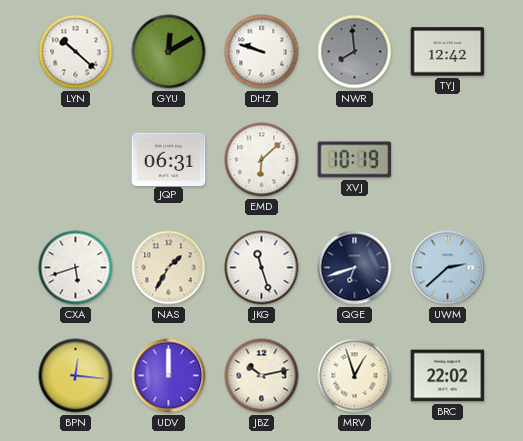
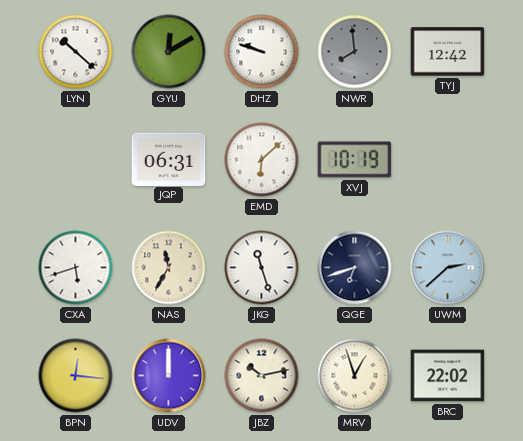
NAS: 1:35 -> 11:35 (169, 268)
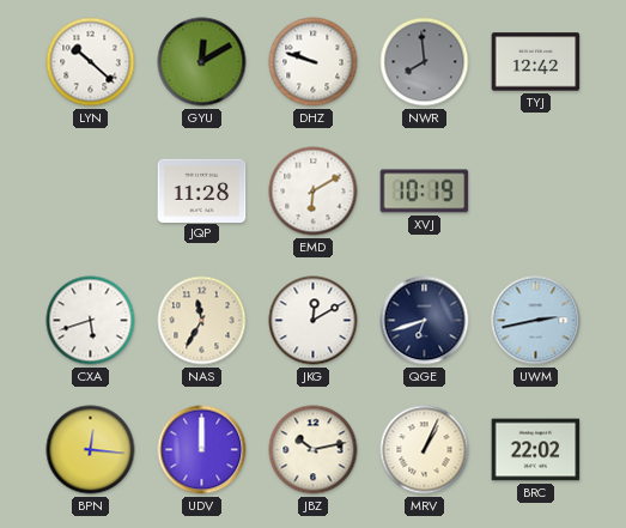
JQP: 06:31 -> 11:28 (202, 190)
EMD: 6:08 -> 6:10 (314, 192)
JKG: 11:27 -> 12:10 (314, 321)
UWM: 2:38 -> 2:43 (536, 321)
MRV: 12:57 -> 1:04 (425, 450)
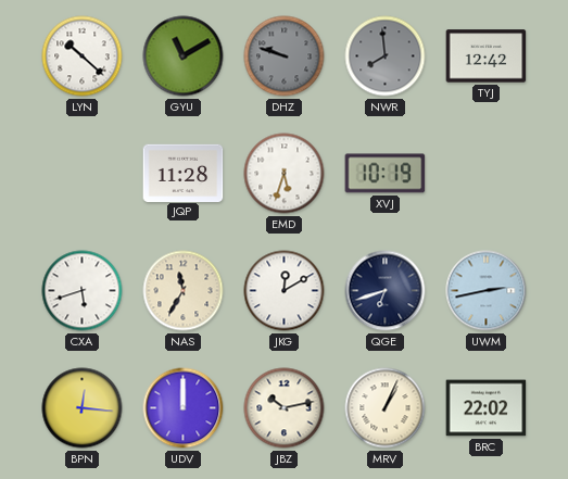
GYU: 12:10 -> 11:10 (184, 56)
DHZ dial: white -> grey (285, 56)
EMD: 6:10 -> 5:33 (285, 174)
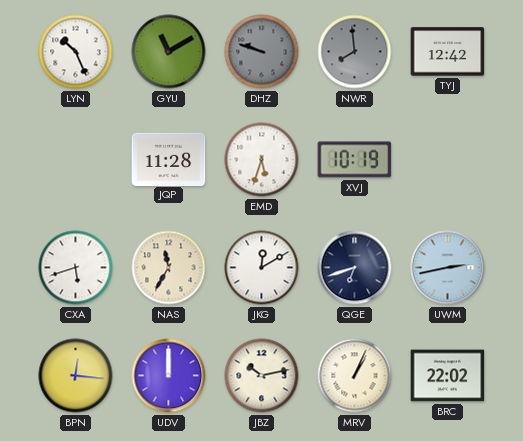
LYN: 10:22 -> 10:26 (76, 52)
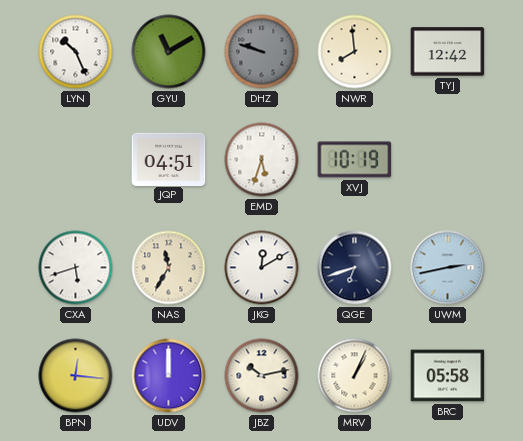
NWR dial: grey -> cream (355, 52)
JQP: 11:28 -> 04:51 (169, 159)
BRC: 22:02 -> 05:58 (448, 376)
